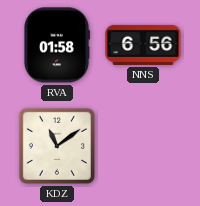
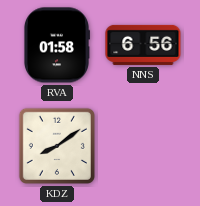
KDZ: 11:09 -> 8:09 (57, 146)
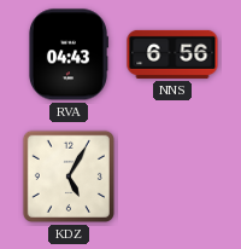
RVA: 01:58 -> 04:43 (67, 54)
KDZ: 8:09 -> 5:05 (69, 176)
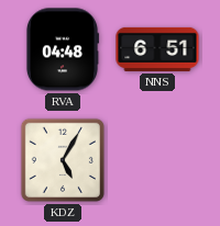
RVA: 04:43 -> 04:48 (62, 49)
NNS: 6:56 -> 6:51 (157, 49)
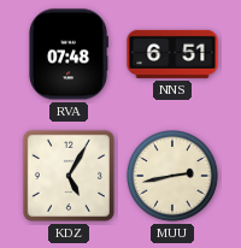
RVA: 04:48 -> 07:48 (67, 54)
MUU: none -> 2:43 (172, 176)
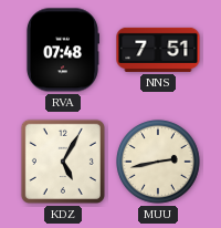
NNS: 6:51 -> 7:51 (158, 50)
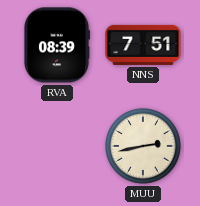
RVA: 07:48 -> 08:39 (56, 45)
KDZ: 5:05 -> none (63, 162)
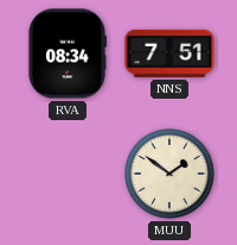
RVA: 08:39 -> 08:34 (66, 54)
MUU: 2:43 -> 1:51 (169, 174)
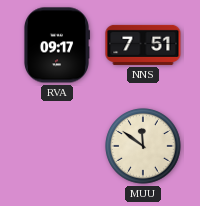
RVA: 08:34 -> 09:17 (56, 45)
MUU: 1:51 -> 11:51 (143, 146)
